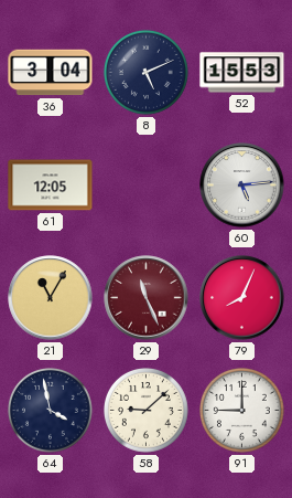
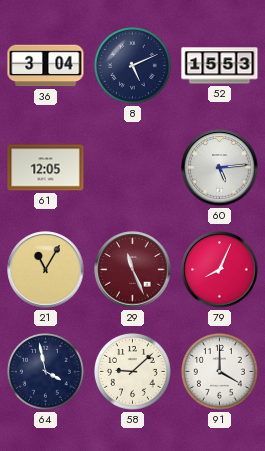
91: 9:00 -> 4:00 (219, 371)
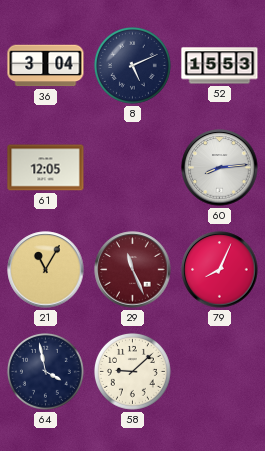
60: 5:14 -> 8:14 (220, 168)
91: 4:00 -> none (219, 371)
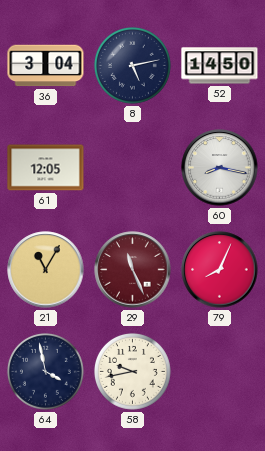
8: 5:11 -> 5:13 (132, 65)
52: 15:53 -> 14:50 (220, 66)
60: 8:14 -> 8:17 (220, 168)
58: 9:08 -> 9:43 (132, 371)
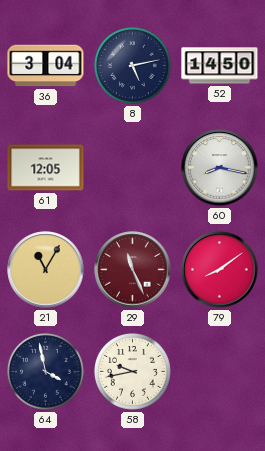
79: 8:04 -> 8:09 (220, 270)
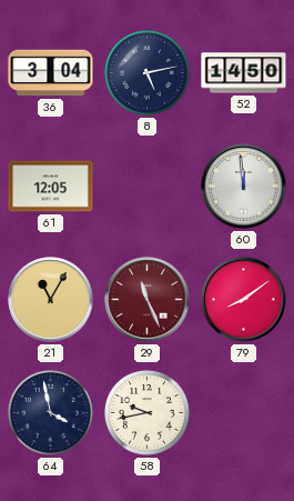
60: 8:17 -> 11:59 (244, 187)
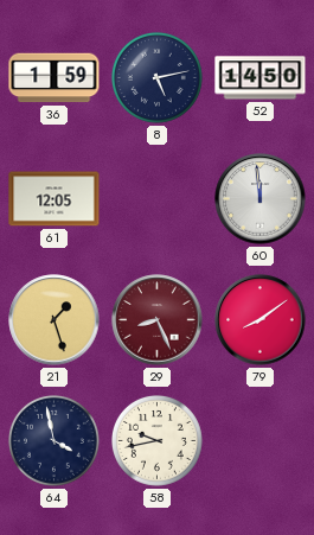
36: 3:04 -> 1:59 (55, 78)
21: 11:05 -> 1:27 (55, 320)
29: 11:26 -> 8:26 (158, 320)
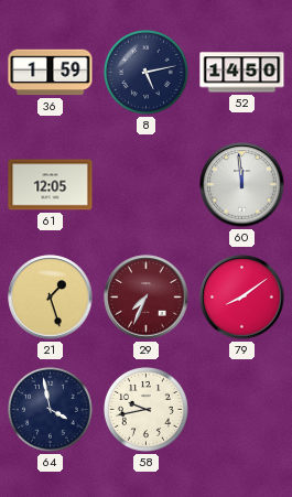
29: 8:26 -> 7:34 (147, 298)
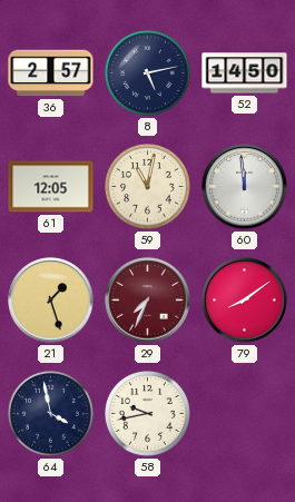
36: 1:59 -> 2:57 (51, 73)
59: none -> 11:02 (147, 186)
